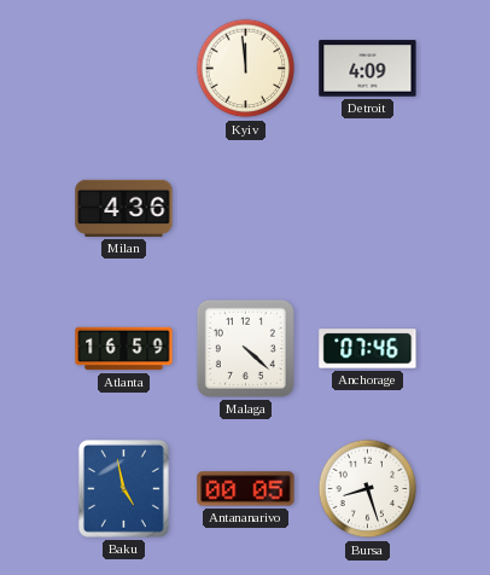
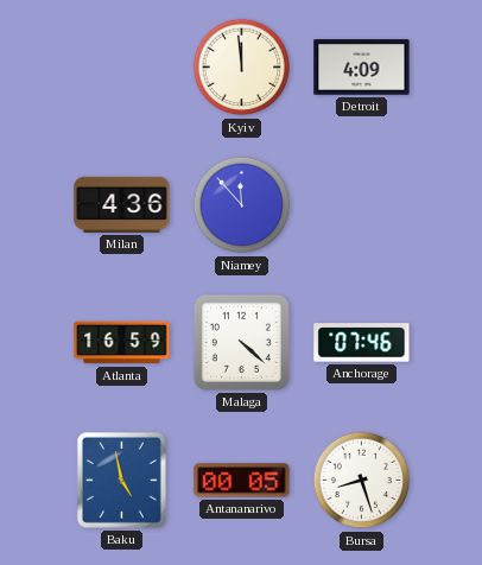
Niamey: none -> 11:53 (242, 205)
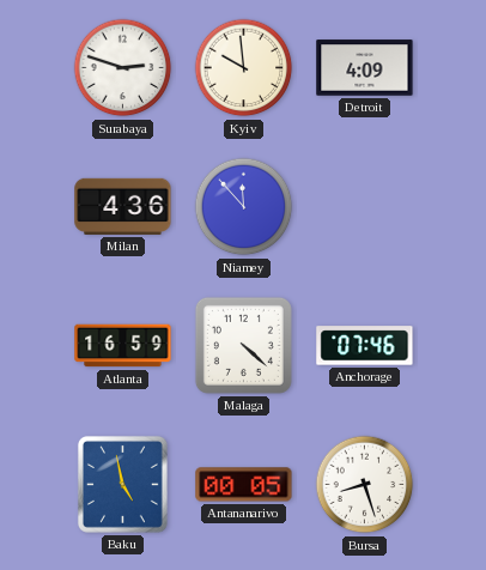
Surabaya: none -> 2:48 (123, 68)
Kyiv: 11:59 -> 9:59 (244, 68)
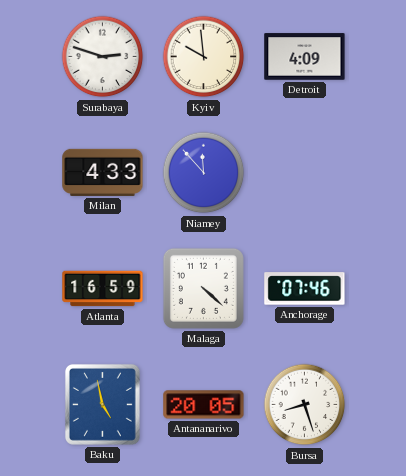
Milan: 4:36 -> 4:33 (103, 172)
Antananarivo: 00:05 -> 20:05 (204, 405)
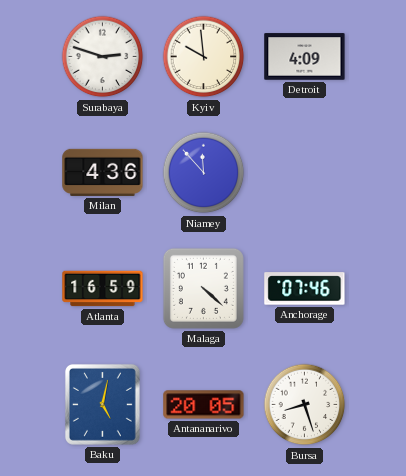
Milan: 4:33 -> 4:36 (103, 172)
Baku: 4:58 -> 5:02 (102, 404)
